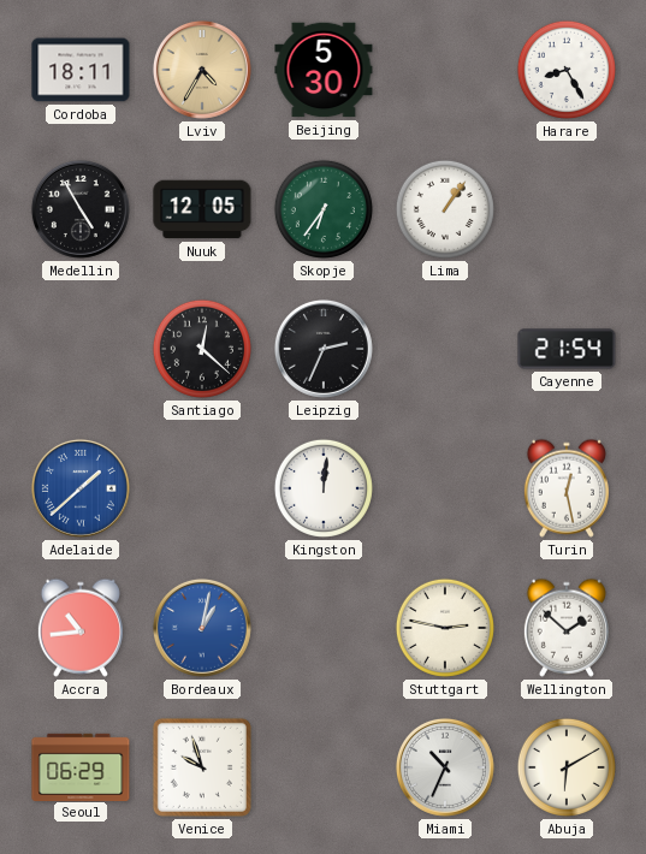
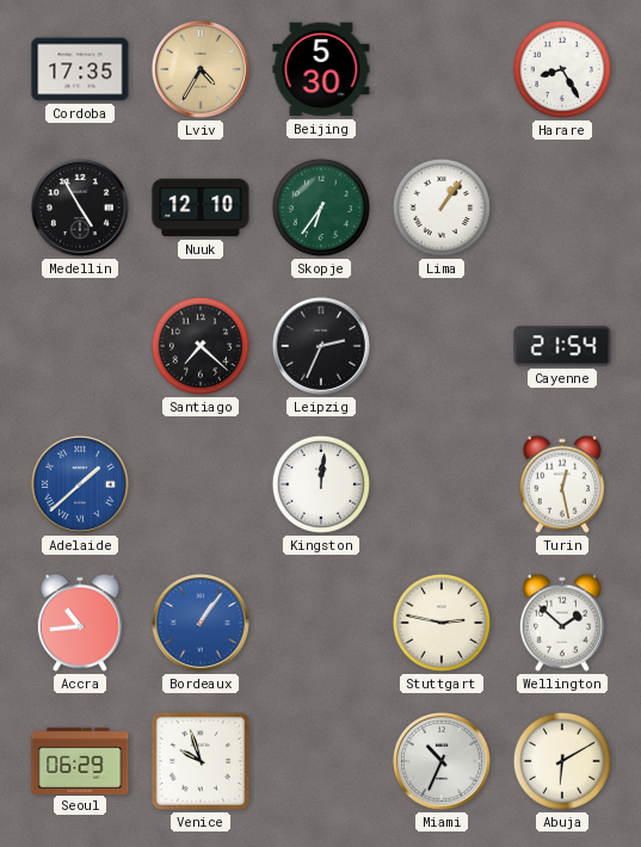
Cordoba: 18:11 -> 17:35 (80, 69)
Nuuk: 12:05 -> 12:10 (201, 208)
Santiago: 12:22 -> 7:22 (201, 346)
Bordeaux: 1:02 -> 1:06 (201, 623)
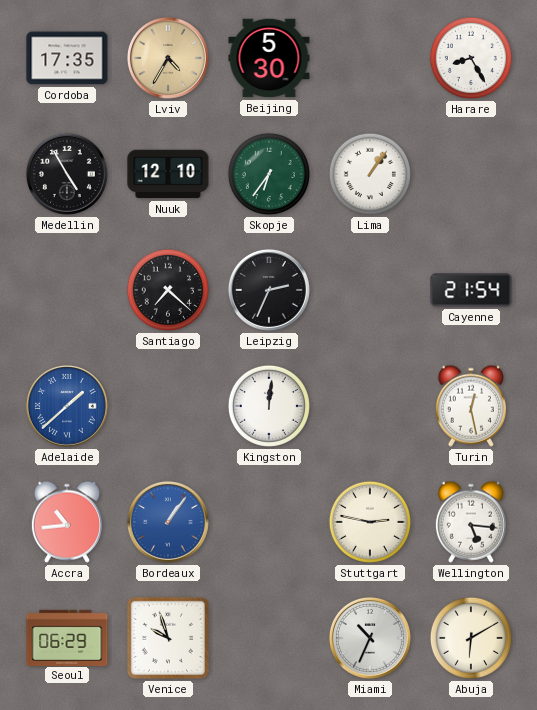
Wellington: 1:52 -> 5:16 (471, 522)
